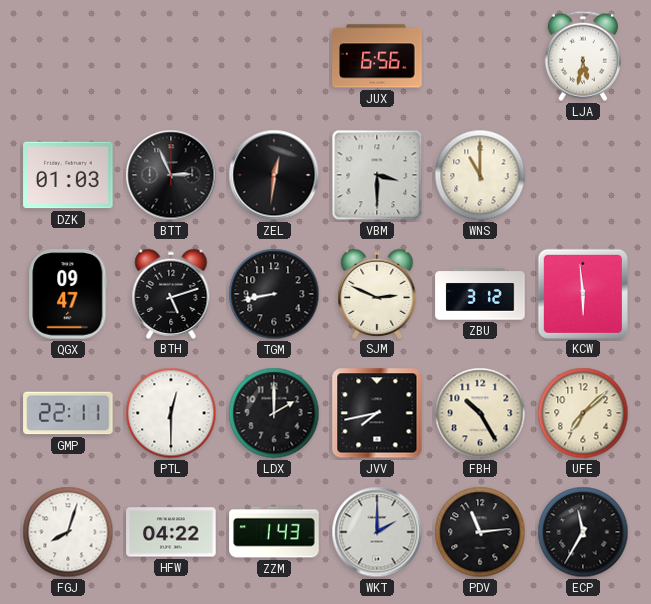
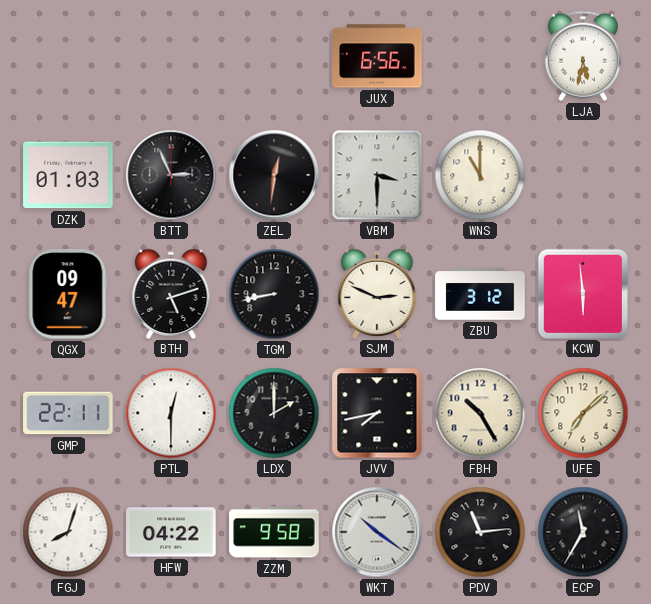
ZZM: 1:43 -> 9:58 (274, 532)
WKT: 2:00 -> 10:21 (377, 532)
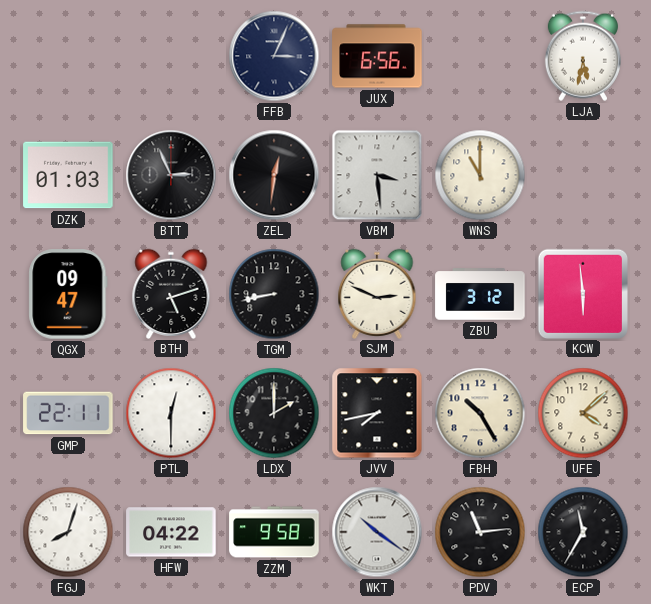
FFB: none -> 3:04 (274, 56)
VBM: 3:30 -> 3:29 (377, 175)
UFE: 7:08 -> 4:08 (583, 413)
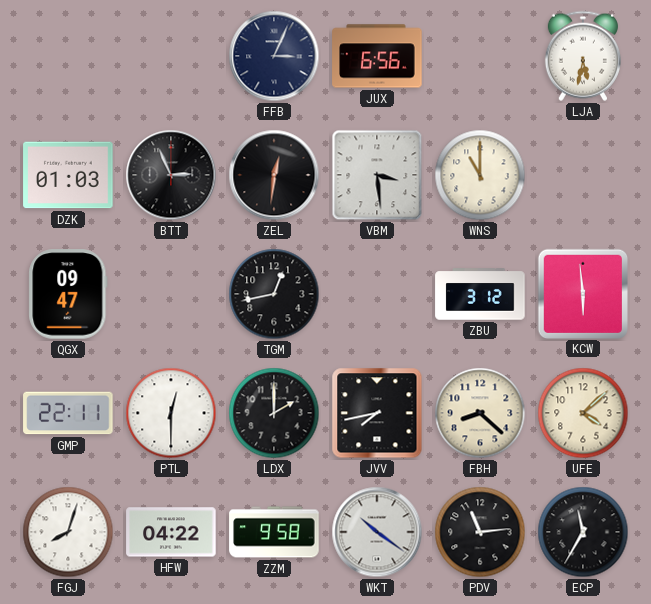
BTH: 5:12 -> none (171, 293)
TGM: 8:43 -> 12:43 (274, 294)
SJM: 2:49 -> none (377, 293)
FBH: 10:25 -> 8:22 (480, 413)
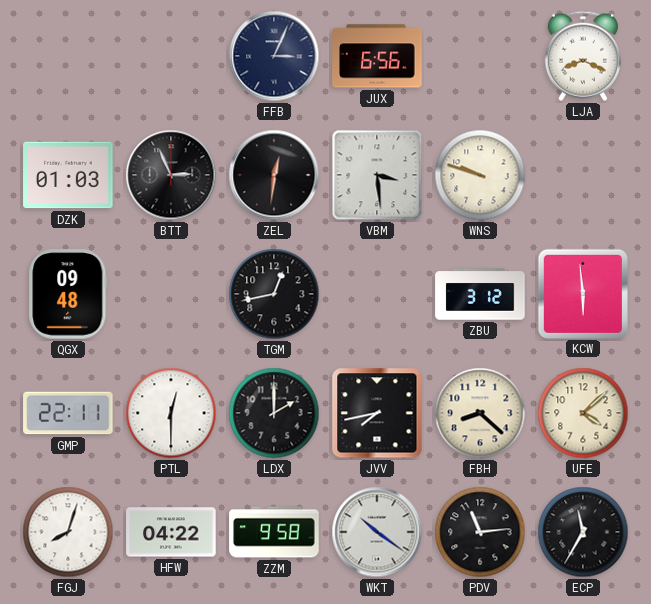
LJA: 5:32 -> 8:19 (583, 56)
WNS: 11:00 -> 9:48 (480, 175)
QGX: 09:47 -> 09:48 (68, 294)
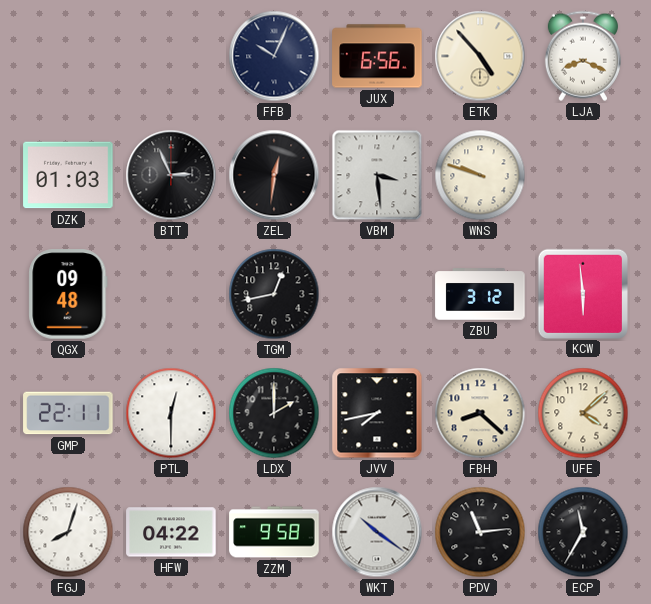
FFB: 3:04 -> 10:04 (274, 56)
ETK: none -> 4:53 (480, 56)
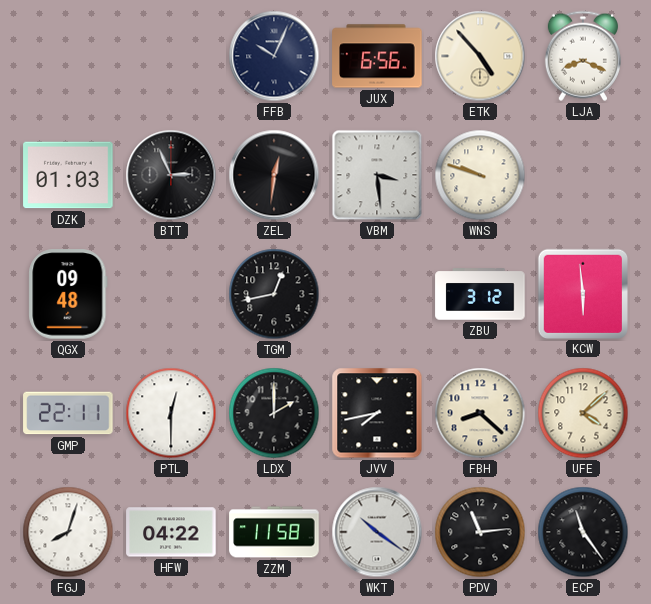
ZZM: 9:58 -> 11:58 (274, 532)
ECP: 11:35 -> 11:24 (583, 532)
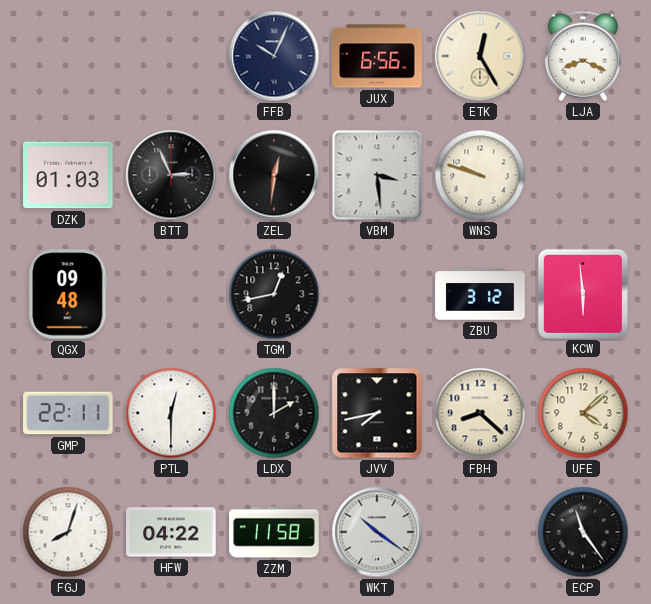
ETK: 4:53 -> 12:25 (480, 56)
PDV: 11:14 -> none (480, 532)
